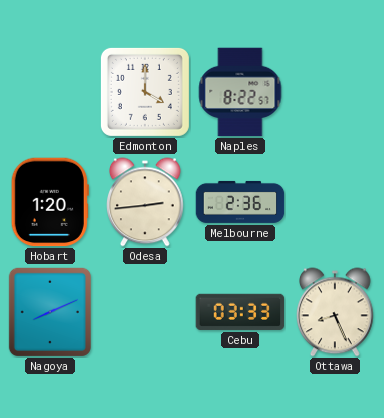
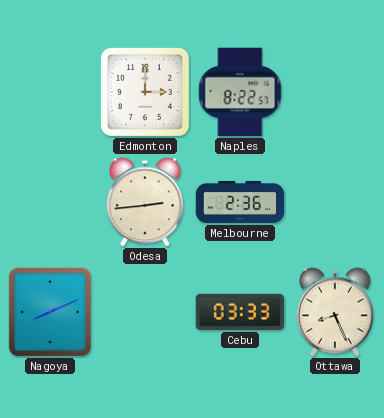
Edmonton: 4:00 -> 3:00 (145, 92)
Hobart: 1:20 -> none (50, 202)
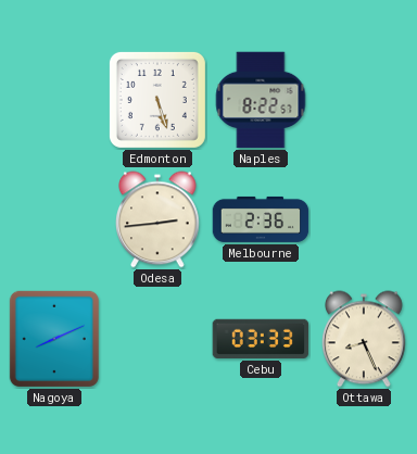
Edmonton: 3:00 -> 5:27 (157, 100)
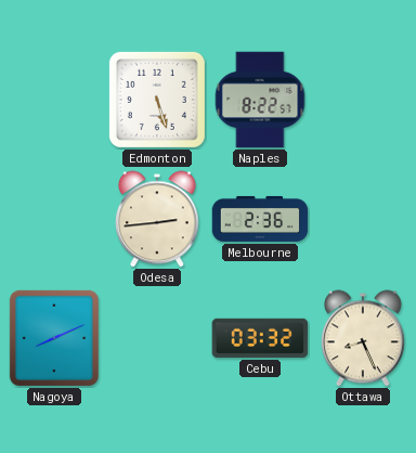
Cebu: 03:33 -> 03:32 (260, 338)
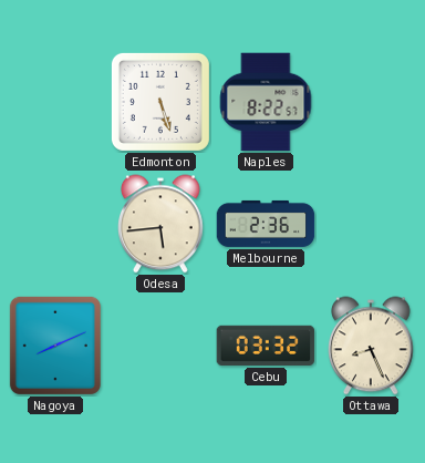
Odesa: 2:44 -> 5:44 (162, 224)
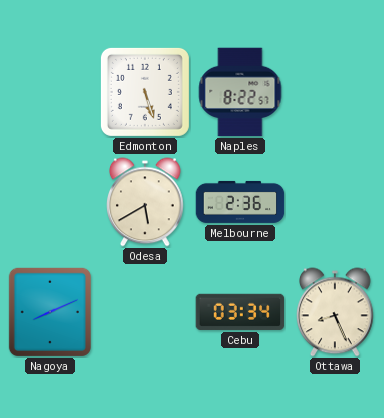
Odesa: 5:44 -> 5:40 (146, 202)
Cebu: 03:32 -> 03:34 (240, 312)
